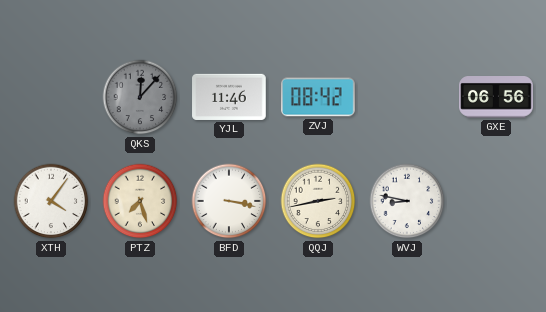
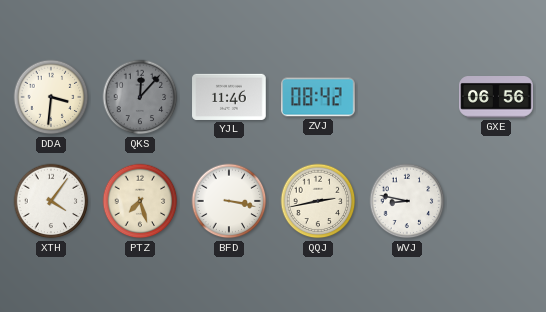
DDA: none -> 3:31 (51, 97)
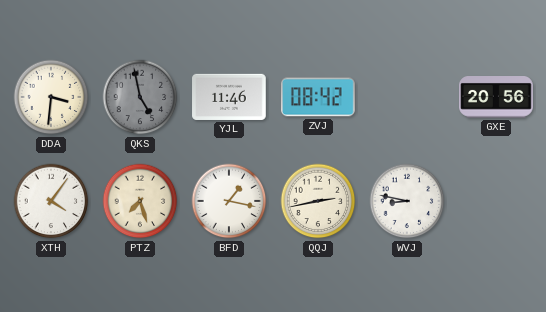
QKS: 12:07 -> 4:58 (140, 97)
GXE: 06:56 -> 20:56 (496, 97)
BFD: 3:17 -> 1:17 (229, 201)
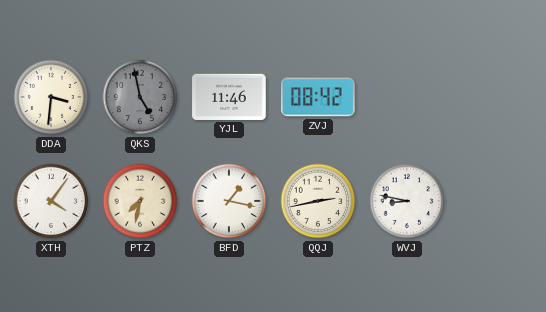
GXE: 20:56 -> none (496, 97)
PTZ: 7:27 -> 7:32 (140, 201)
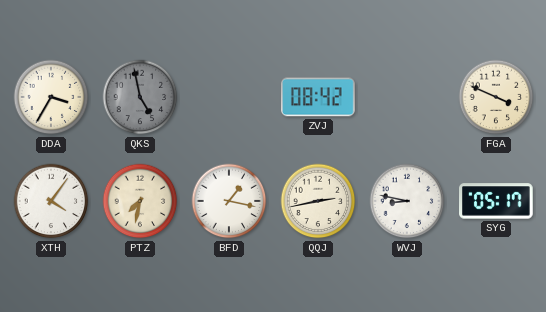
DDA: 3:31 -> 3:35 (51, 97)
YJL: 11:46 -> none (229, 97)
FGA: none -> 3:49 (496, 97)
SYG: none -> 05:17 (497, 201)
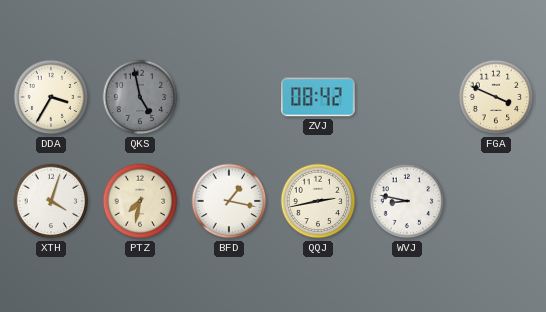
XTH: 4:06 -> 4:03 (51, 201)
SYG: 05:17 -> none (497, 201)
